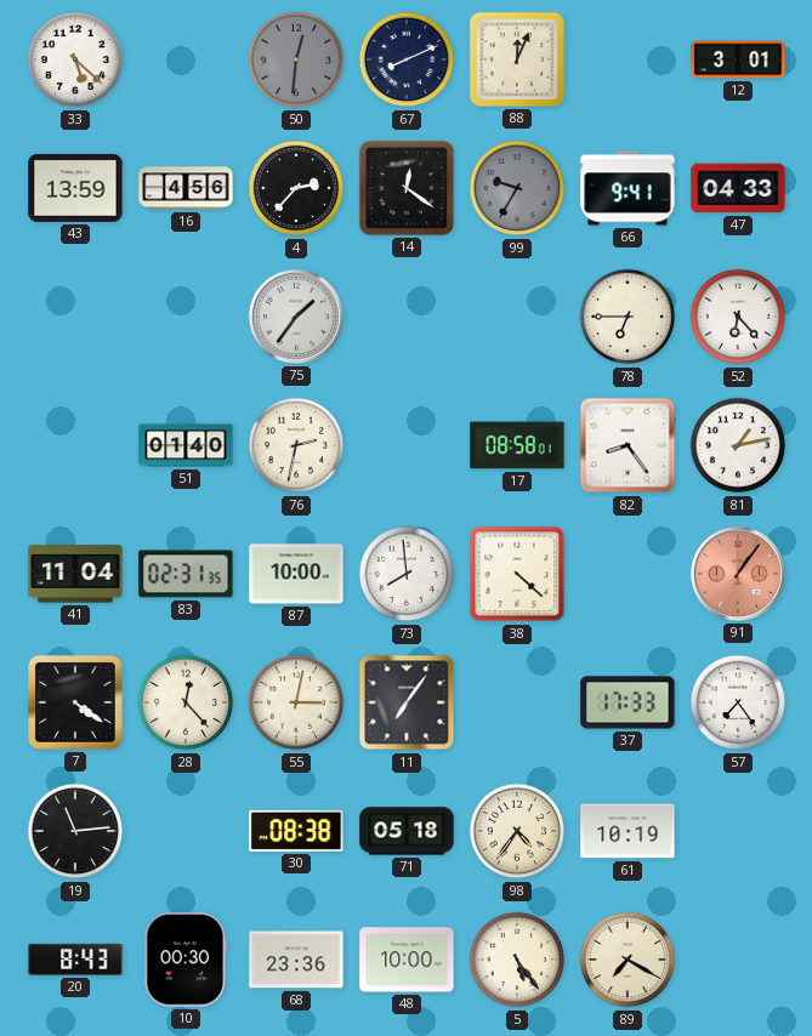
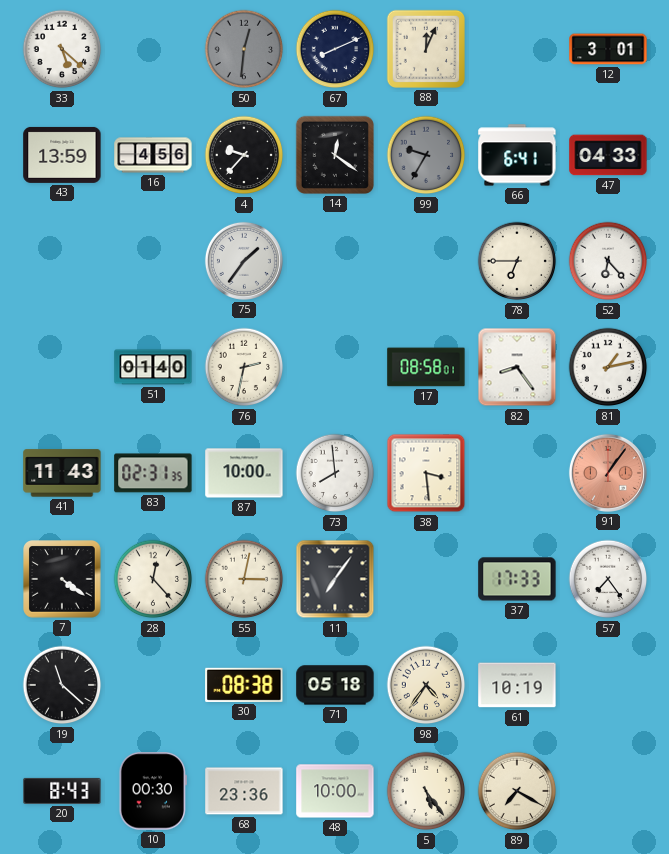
4: 2:37 -> 9:37 (244, 155)
66: 9:41 -> 6:41 (517, 155)
41: 11:04 -> 11:43 (62, 473)
38: 4:22 -> 3:29 (426, 473)
19: 11:14 -> 11:22 (62, 685)
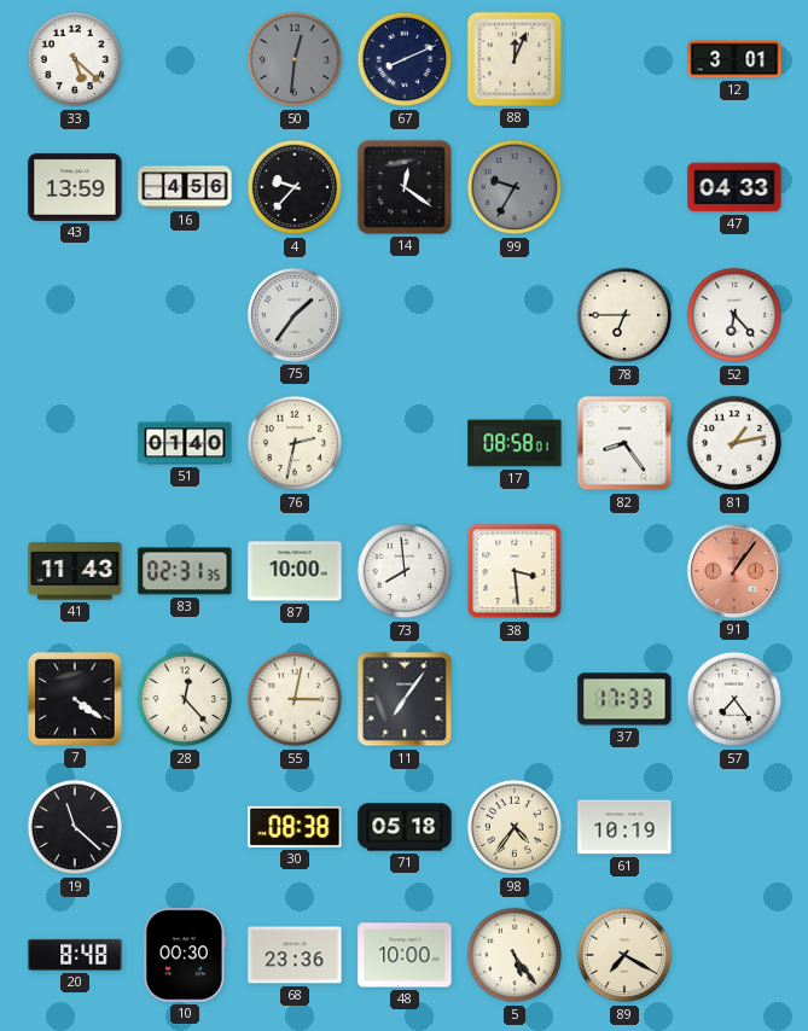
66: 6:41 -> none (517, 155)
20: 8:43 -> 8:48 (75, 955)
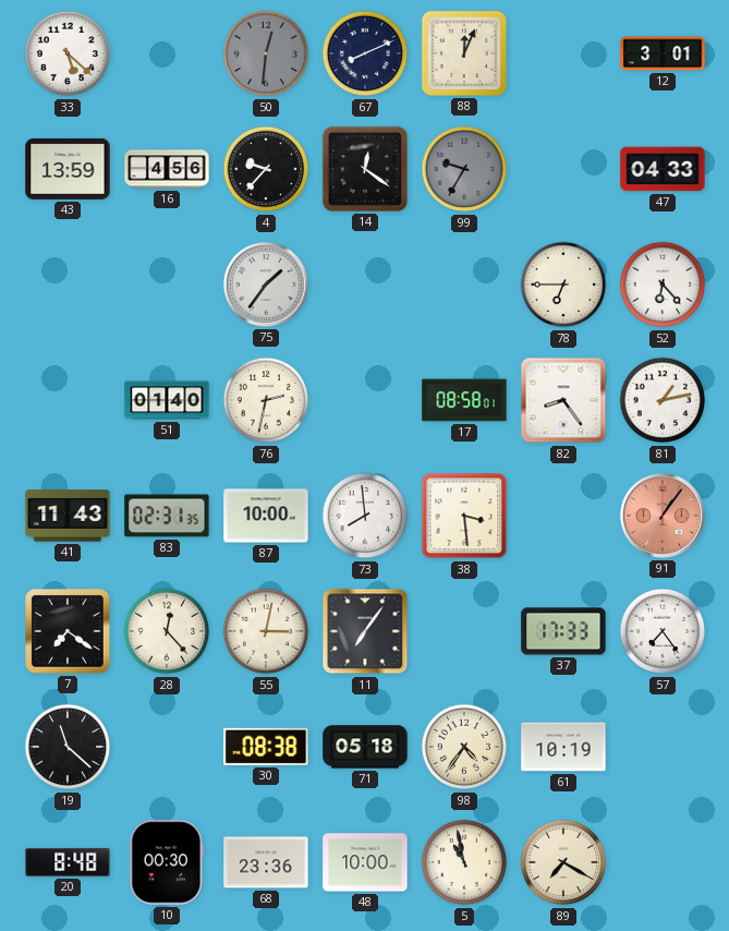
7: 4:21 -> 7:21 (68, 631)
5: 5:24 -> 10:58 (464, 862)
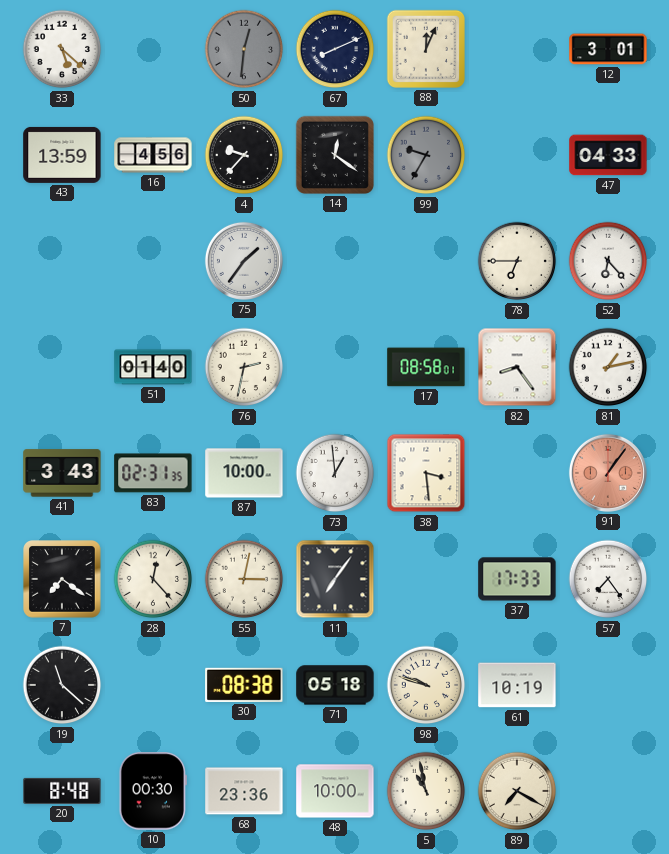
41: 11:43 -> 3:43 (62, 473)
73: 7:59 -> 12:59 (335, 473)
98: 4:36 -> 9:48 (426, 685)
